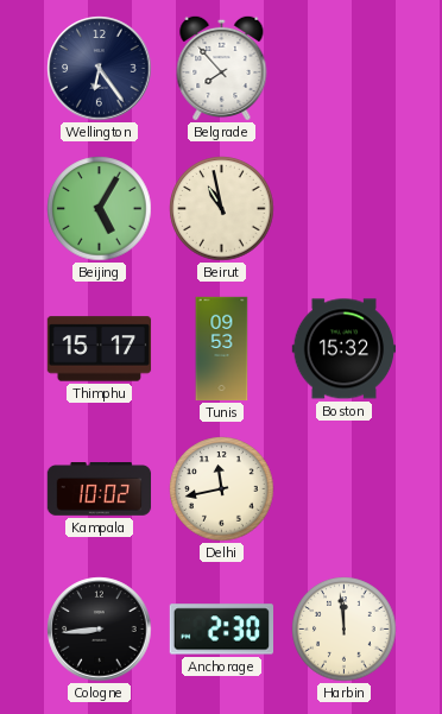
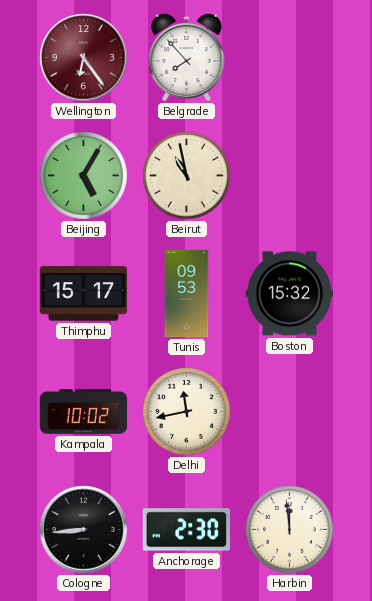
Wellington dial: navy -> burgundy (84, 58)
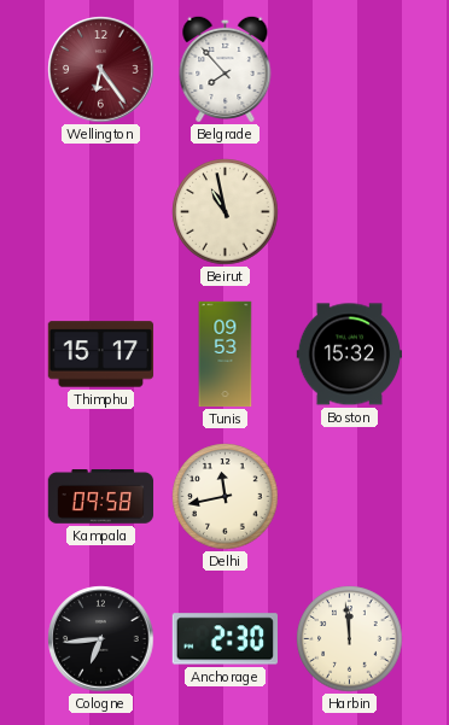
Beijing: 5:05 -> none (84, 176)
Kampala: 10:02 -> 09:58 (101, 497)
Cologne: 8:44 -> 6:44 (101, 639)
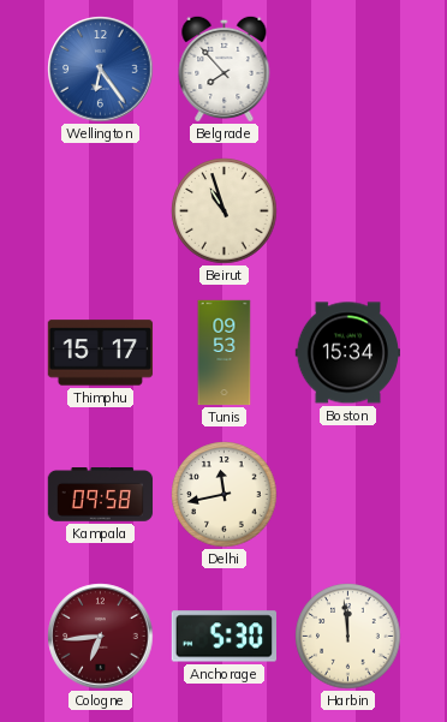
Wellington dial: burgundy -> blue (101, 70)
Beirut: 10:58 -> 10:57 (225, 211)
Boston: 15:32 -> 15:34 (347, 353)
Cologne dial: black -> burgundy (101, 637)
Anchorage: 2:30 -> 5:30 (223, 637)
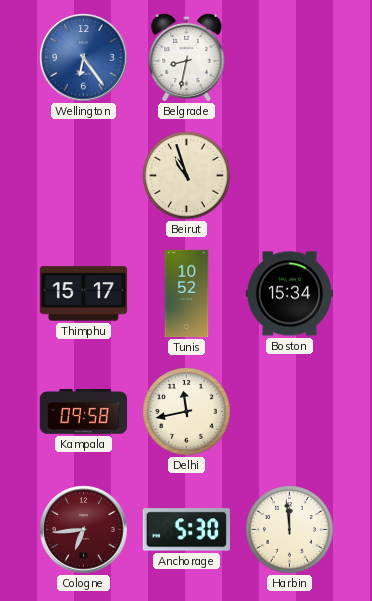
Belgrade: 7:53 -> 8:32 (187, 57)
Tunis: 09:53 -> 10:52 (187, 294)
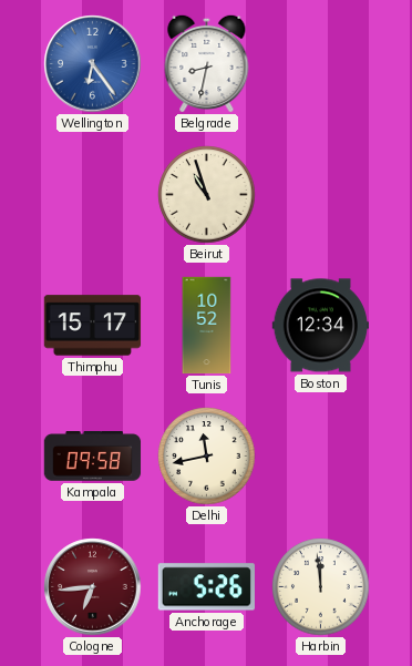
Boston: 15:34 -> 12:34 (320, 326)
Anchorage: 5:30 -> 5:26 (206, 587)
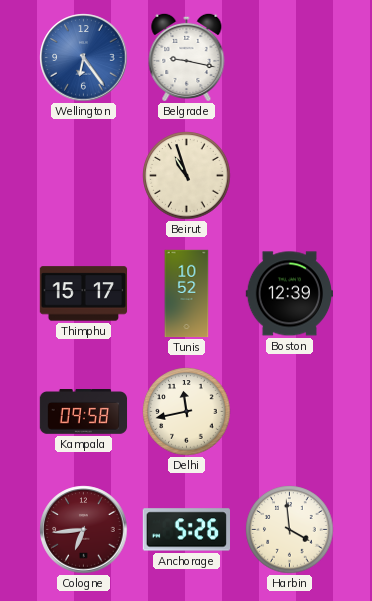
Belgrade: 8:32 -> 9:17 (187, 57)
Boston: 12:34 -> 12:39 (289, 294)
Harbin: 11:59 -> 3:59 (290, 530)
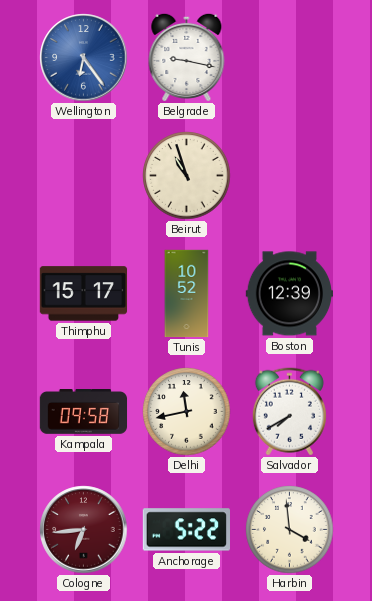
Salvador: none -> 7:40 (289, 412)
Anchorage: 5:26 -> 5:22 (186, 530)
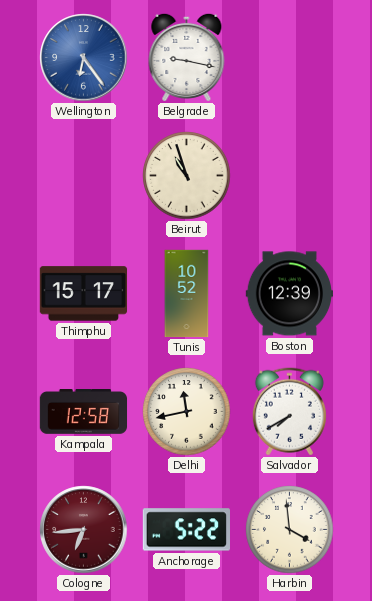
Kampala: 09:58 -> 12:58 (84, 412)
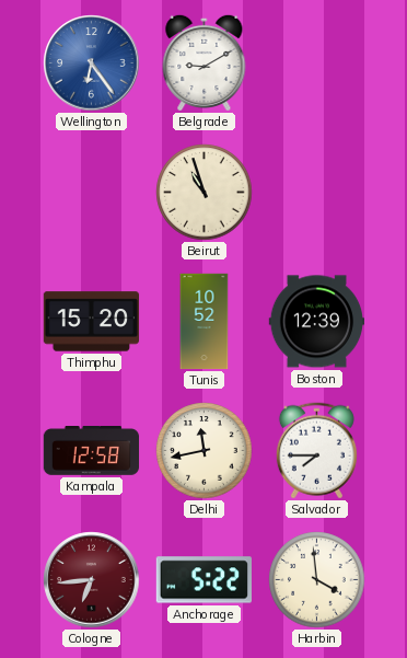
Belgrade: 9:17 -> 9:10 (205, 62)
Thimphu: 15:17 -> 15:20 (92, 322)
Salvador: 7:40 -> 7:45 (316, 451)
